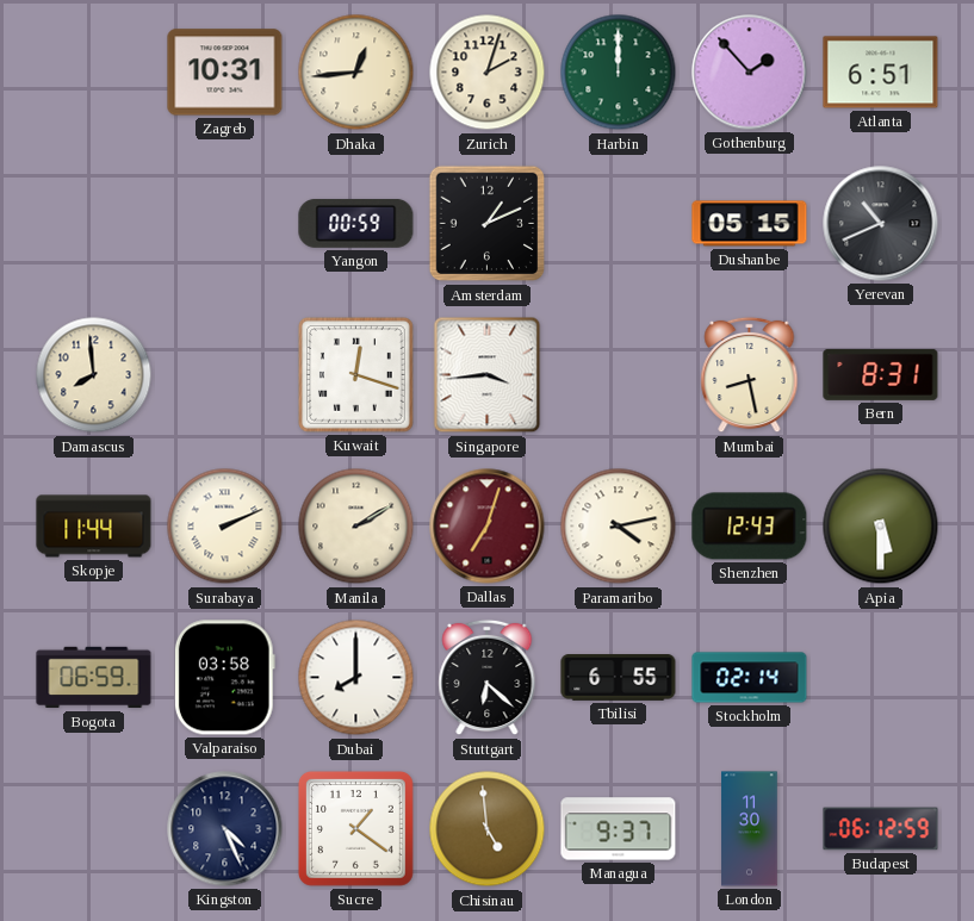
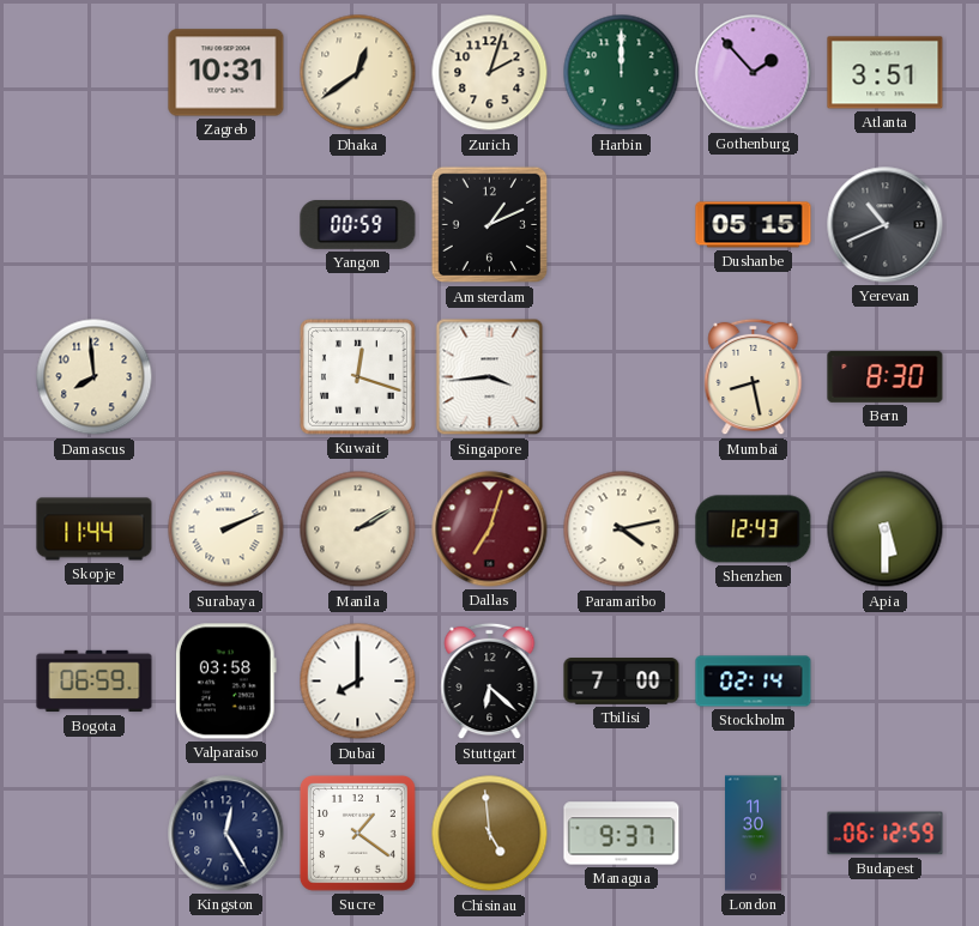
Dhaka: 12:44 -> 12:39 (358, 73)
Atlanta: 6:51 -> 3:51 (886, 73)
Bern: 8:31 -> 8:30 (886, 376)
Tbilisi: 6:55 -> 7:00 (622, 682)
Kingston: 4:26 -> 12:25 (226, 834)
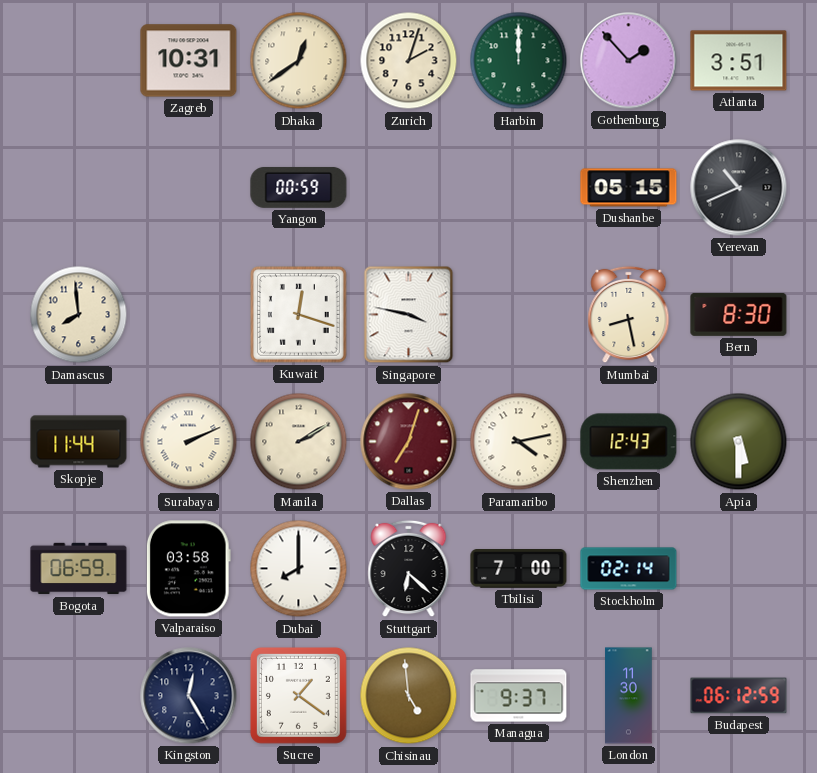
Amsterdam: 1:11 -> none (490, 225)
Singapore: 3:44 -> 3:47 (409, 315)
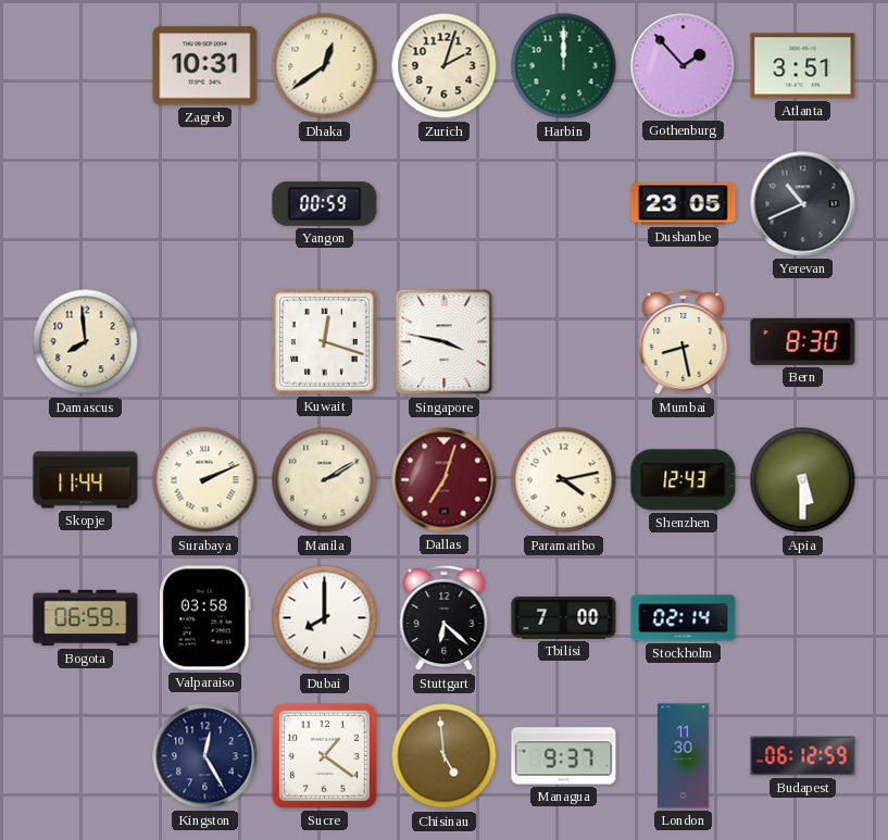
Dushanbe: 05:15 -> 23:05 (684, 204)
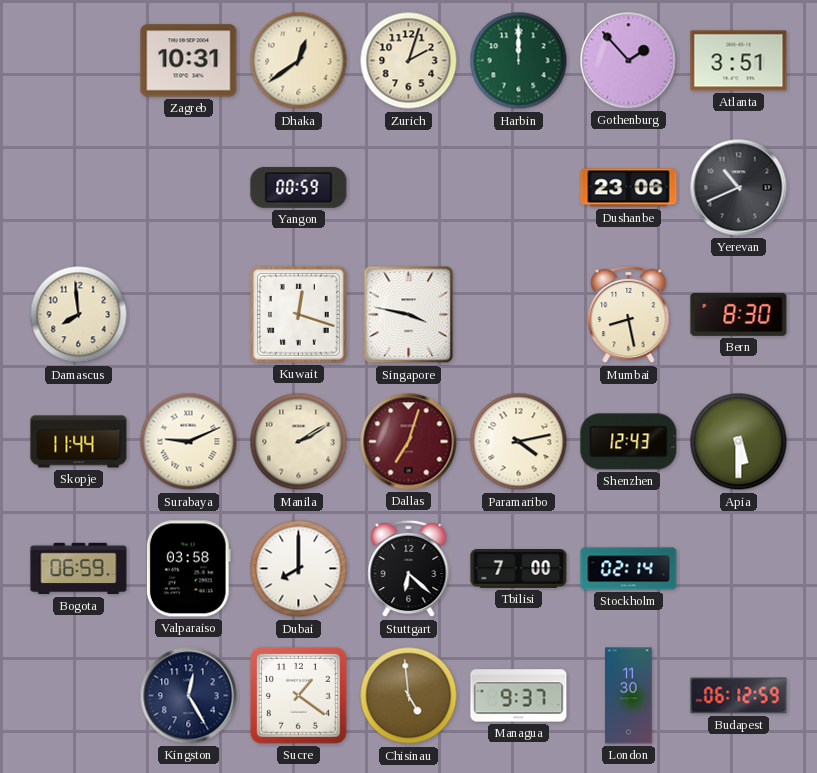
Dushanbe: 23:05 -> 23:06 (629, 188)
Surabaya: 2:11 -> 9:11 (189, 442)
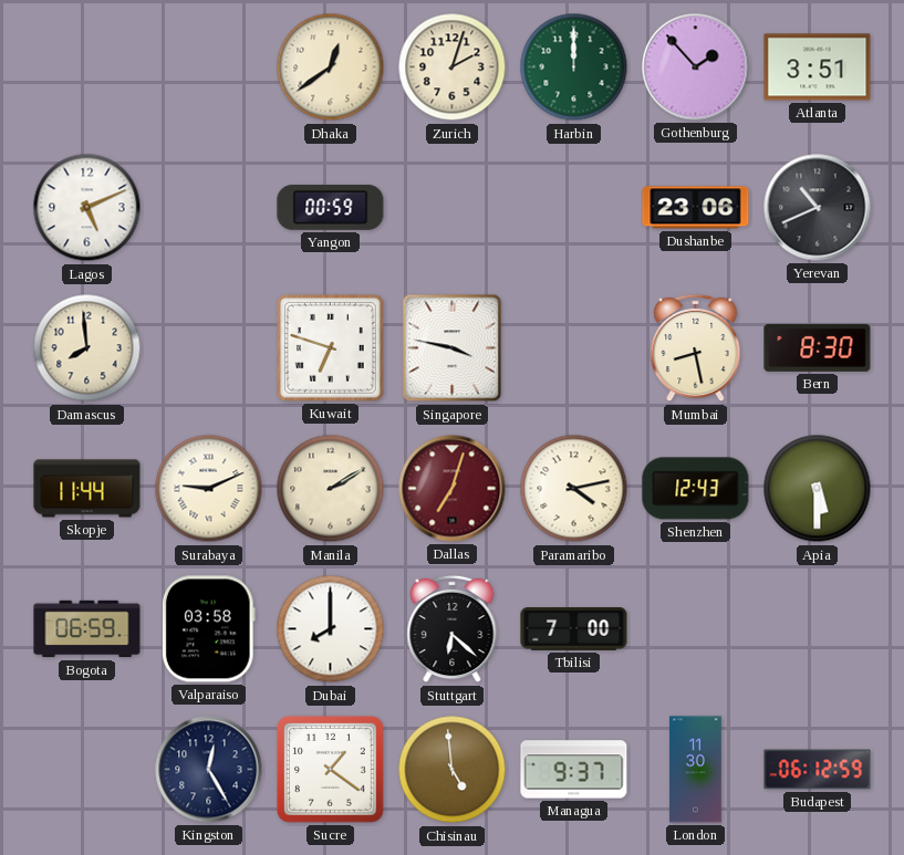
Zagreb: 10:31 -> none (189, 61)
Lagos: none -> 5:11 (87, 208)
Kuwait: 12:18 -> 6:48 (330, 347)
Stockholm: 02:14 -> none (629, 569)
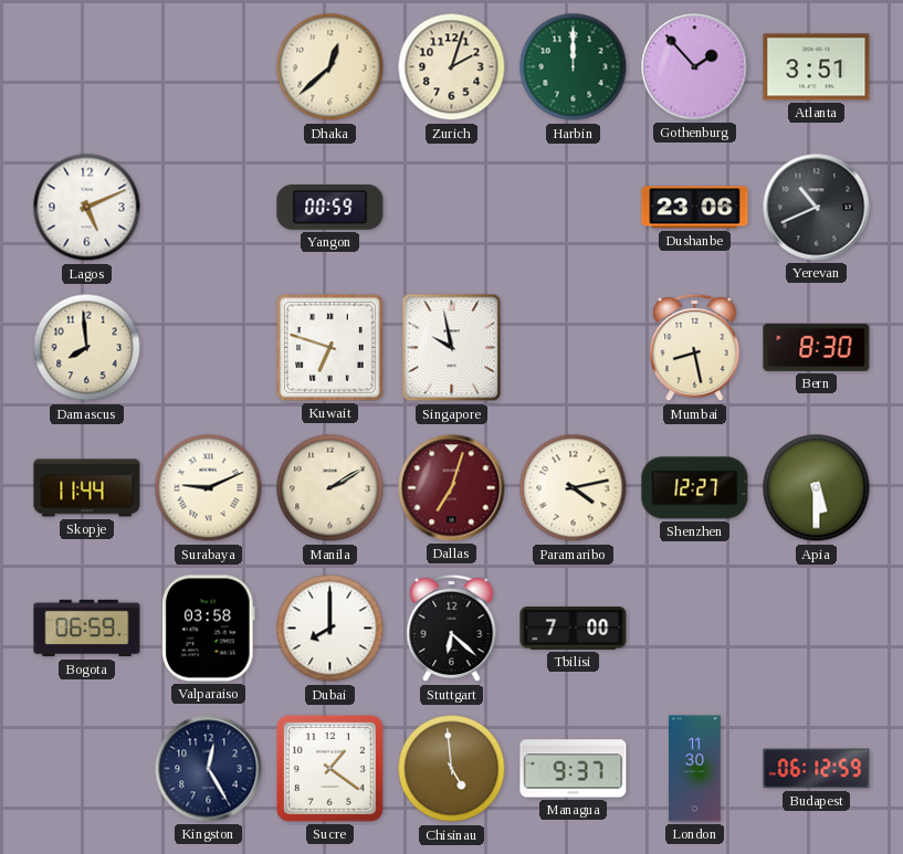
Dhaka: 12:39 -> 12:38 (330, 67)
Singapore: 3:47 -> 9:58 (452, 348)
Shenzhen: 12:43 -> 12:27 (695, 488)
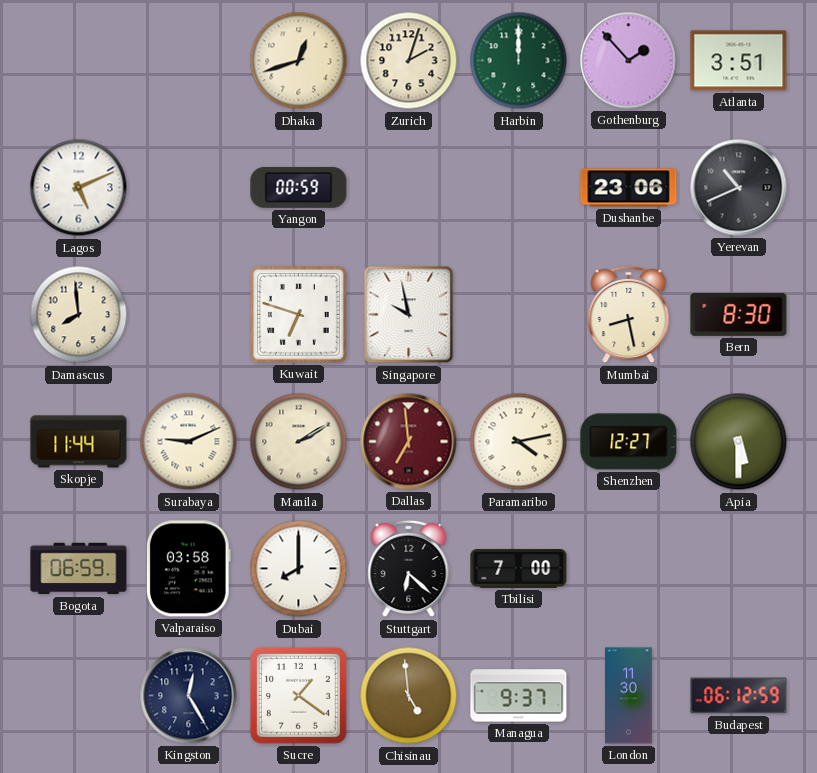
Dhaka: 12:38 -> 12:42 (299, 61)
Dallas: 7:03 -> 6:59 (409, 442)
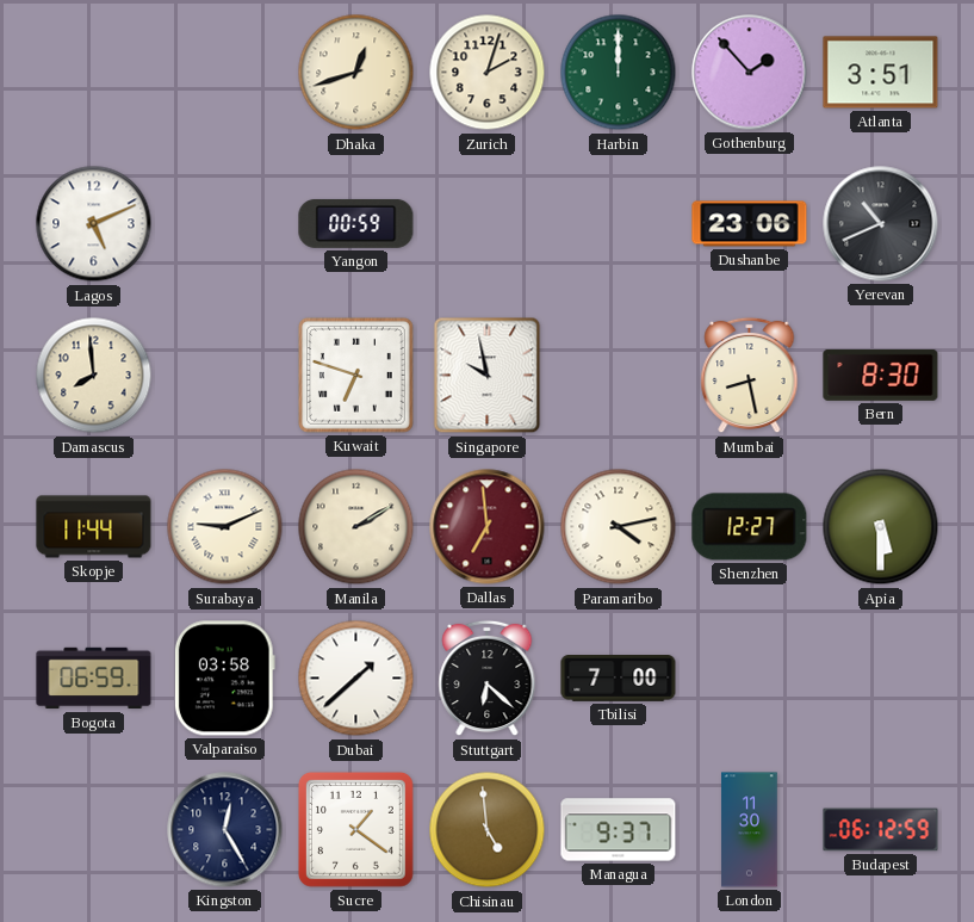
Dubai: 8:00 -> 1:38 (356, 679)
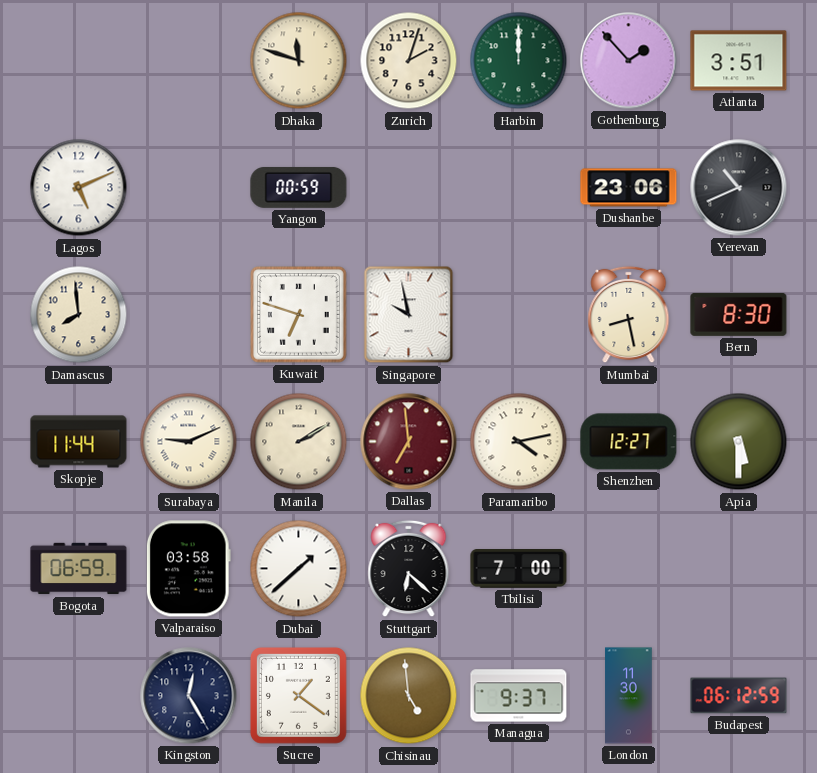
Dhaka: 12:42 -> 11:48 (299, 61)
